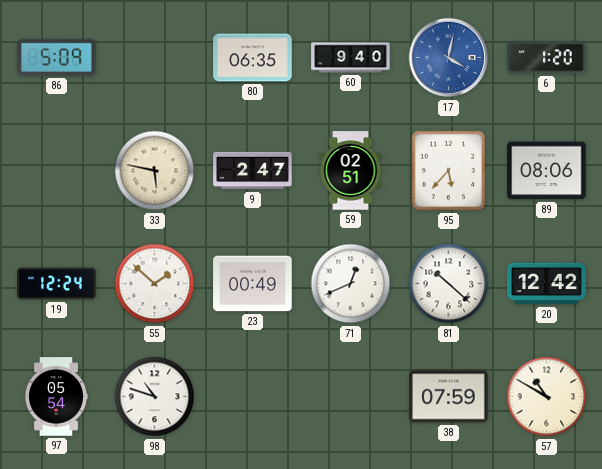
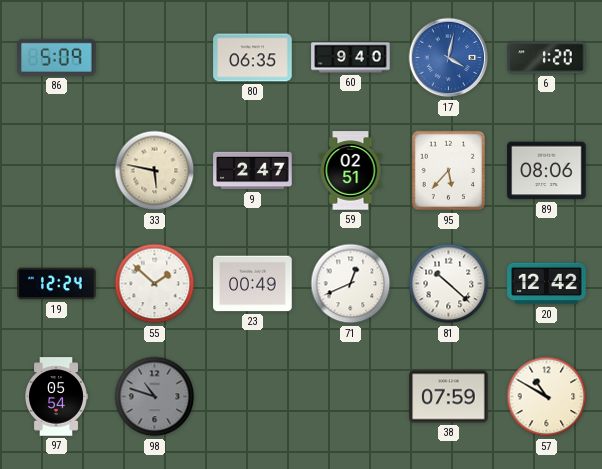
98 dial: white -> grey (155, 397)
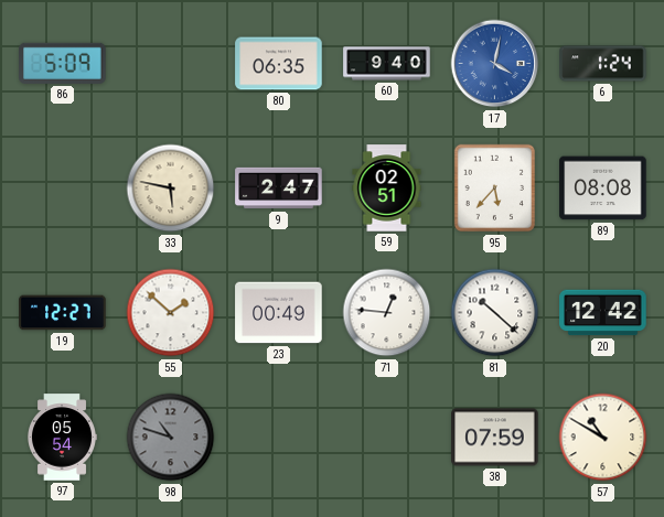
6: 1:20 -> 1:24 (603, 64)
89: 08:06 -> 08:08 (603, 189)
19: 12:24 -> 12:27 (63, 313)
71: 12:41 -> 12:46 (387, 313)
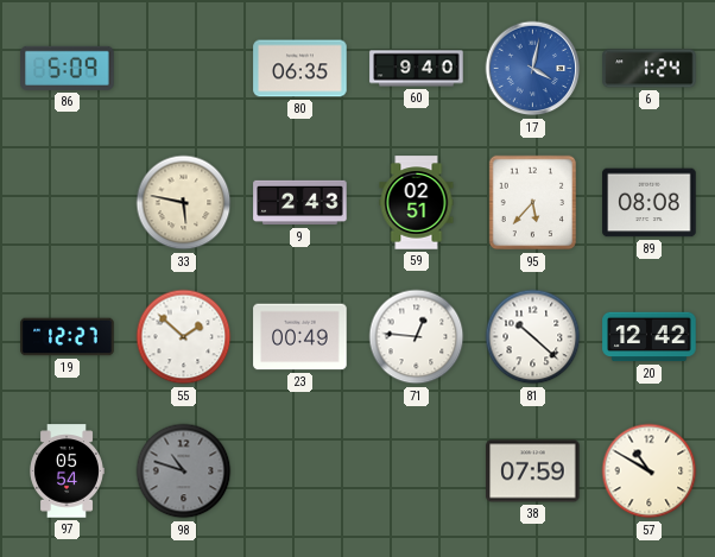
9: 2:47 -> 2:43 (300, 203)
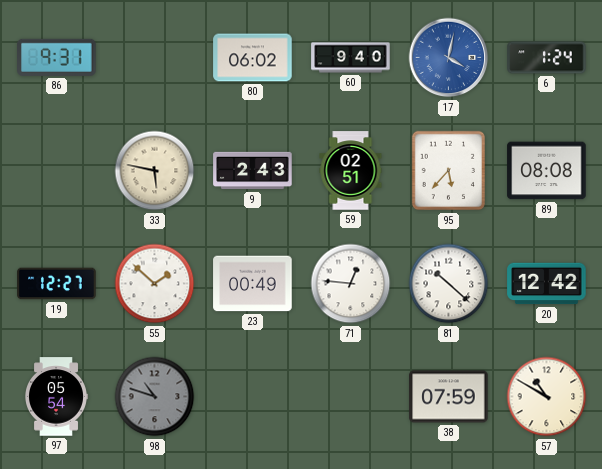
86: 5:09 -> 9:31 (57, 57)
80: 06:35 -> 06:02 (253, 58)
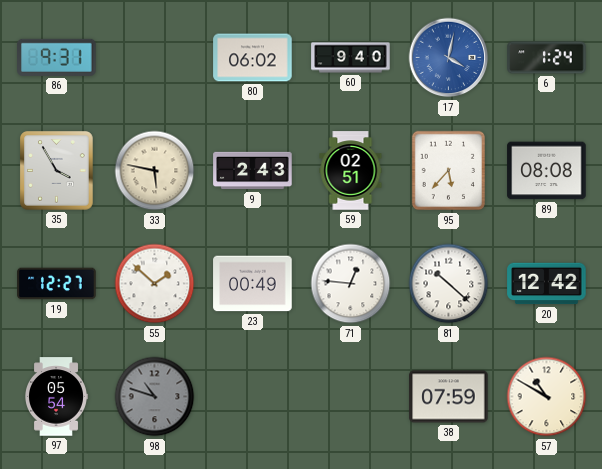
35: none -> 3:55 (57, 171)
